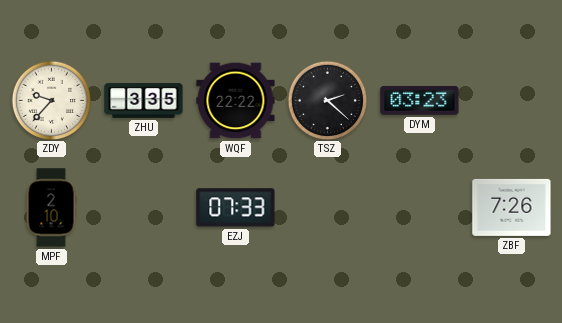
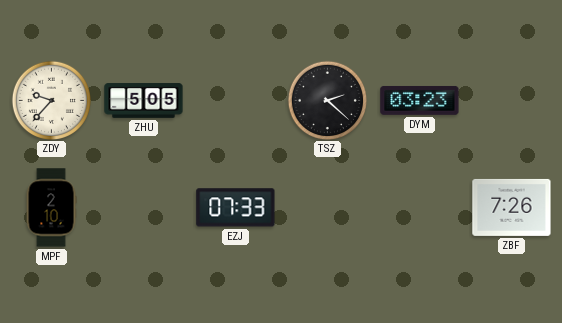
ZHU: 3:35 -> 5:05 (144, 101)
WQF: 22:22 -> none (236, 101)
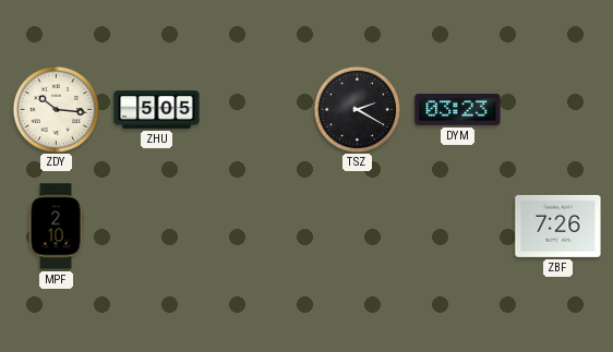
ZDY: 9:37 -> 10:16 (56, 109)
TSZ: 2:22 -> 2:20 (357, 109)
EZJ: 07:33 -> none (236, 208)
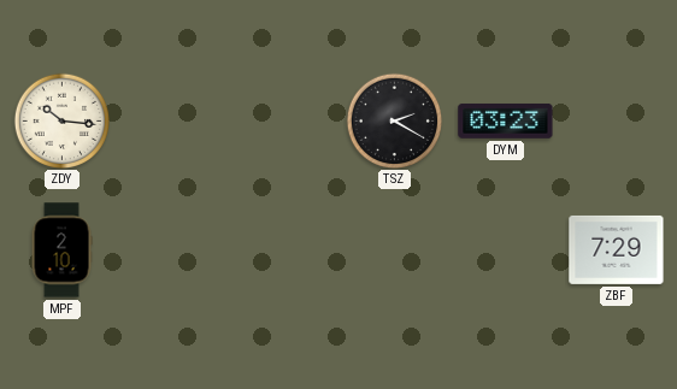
ZHU: 5:05 -> none (157, 110)
ZBF: 7:26 -> 7:29 (617, 249)
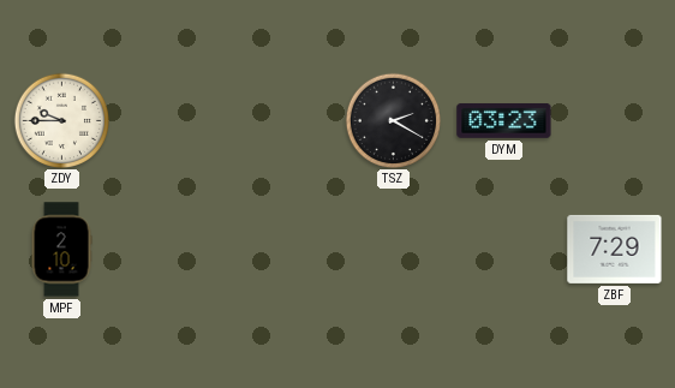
ZDY: 10:16 -> 9:45 (61, 120)
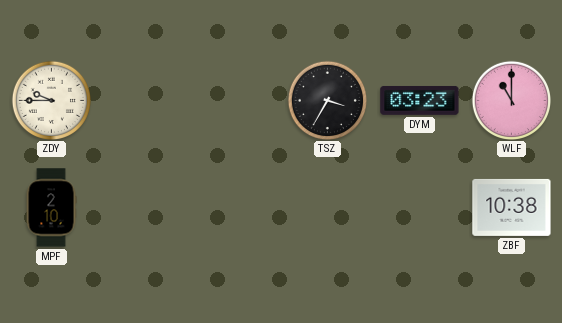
TSZ: 2:20 -> 3:35 (327, 100)
WLF: none -> 11:00 (511, 100)
ZBF: 7:29 -> 10:38 (512, 207)
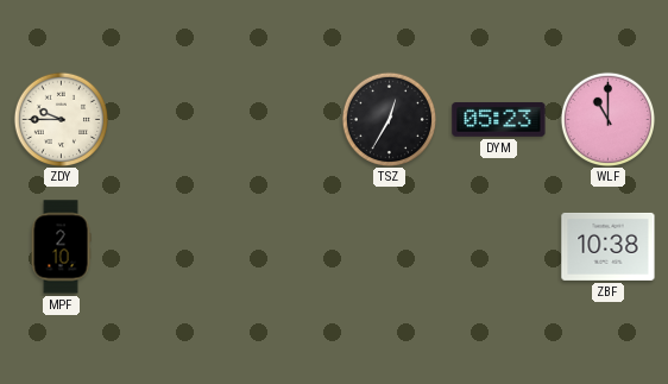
TSZ: 3:35 -> 12:35 (389, 119)
DYM: 03:23 -> 05:23 (499, 119)
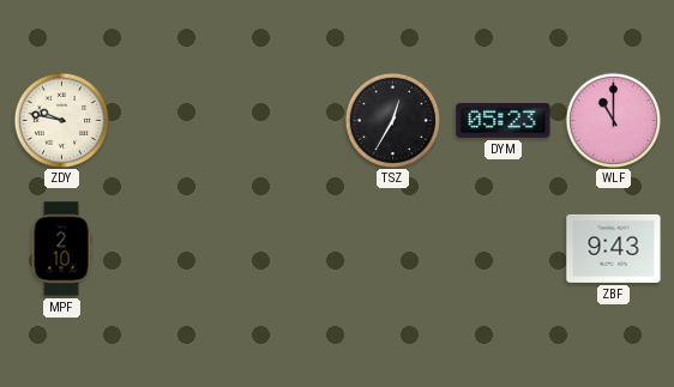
ZDY: 9:45 -> 9:47 (61, 120)
ZBF: 10:38 -> 9:43 (614, 248)
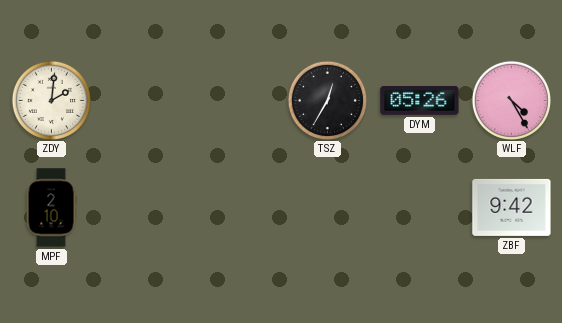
ZDY: 9:47 -> 2:01 (51, 100)
DYM: 05:23 -> 05:26 (420, 100)
WLF: 11:00 -> 4:25 (511, 100)
ZBF: 9:43 -> 9:42 (512, 207)
